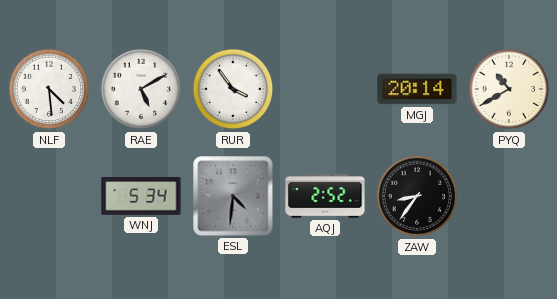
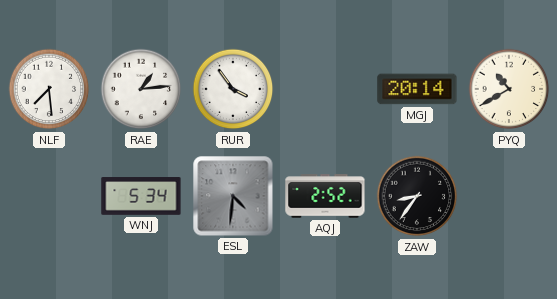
NLF: 4:29 -> 7:29 (49, 89)
RAE: 5:10 -> 1:14 (141, 89)
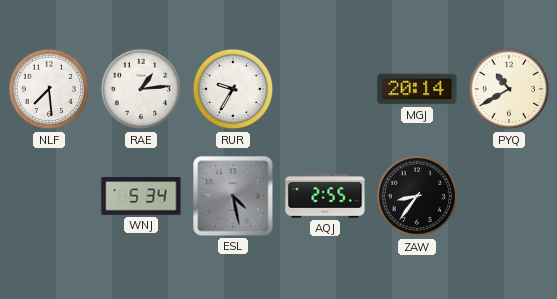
RUR: 3:54 -> 9:35 (233, 89)
ESL: 4:31 -> 4:28 (233, 196)
AQJ: 2:52 -> 2:55 (325, 196)
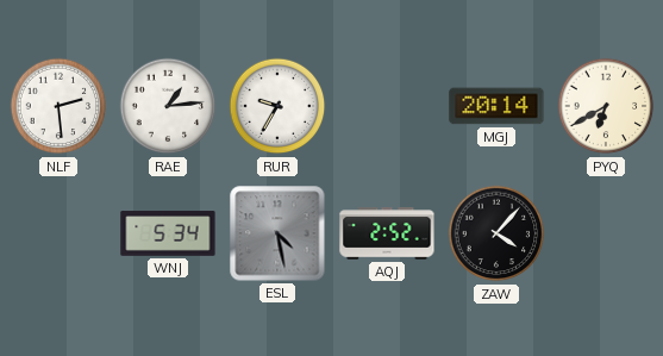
NLF: 7:29 -> 2:29 (58, 106)
PYQ: 10:40 -> 6:40 (606, 106)
AQJ: 2:55 -> 2:52 (387, 233)
ZAW: 8:36 -> 4:07 (496, 233)
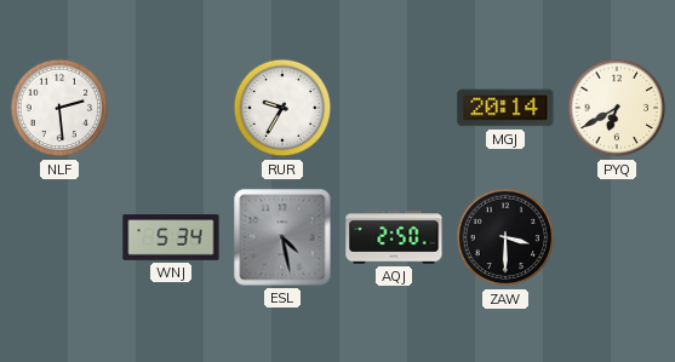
RAE: 1:14 -> none (168, 106)
AQJ: 2:52 -> 2:50 (394, 237)
ZAW: 4:07 -> 3:30 (505, 237)
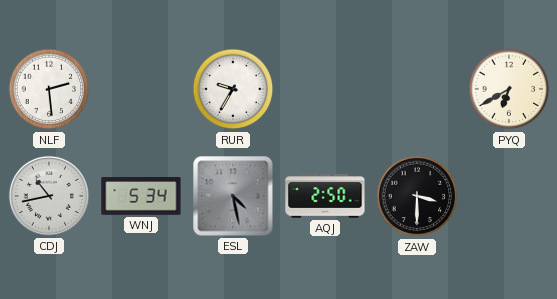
MGJ: 20:14 -> none (505, 108)
CDJ: none -> 10:43 (49, 196)
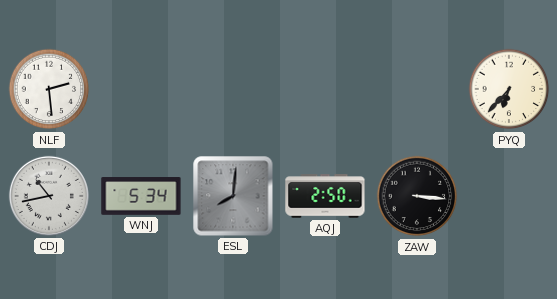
RUR: 9:35 -> none (233, 89)
PYQ: 6:40 -> 6:37 (509, 89)
ESL: 4:28 -> 8:01 (233, 196)
ZAW: 3:30 -> 3:16 (417, 196)
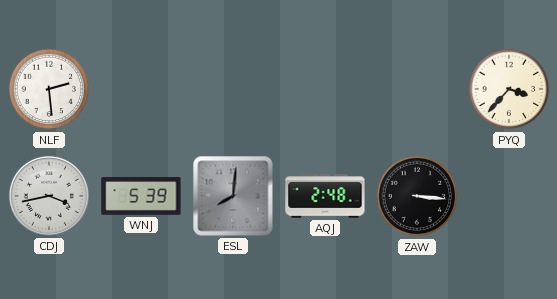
PYQ: 6:37 -> 3:37 (509, 89)
CDJ: 10:43 -> 3:43 (49, 196)
WNJ: 5:34 -> 5:39 (141, 196)
AQJ: 2:50 -> 2:48 (325, 196)
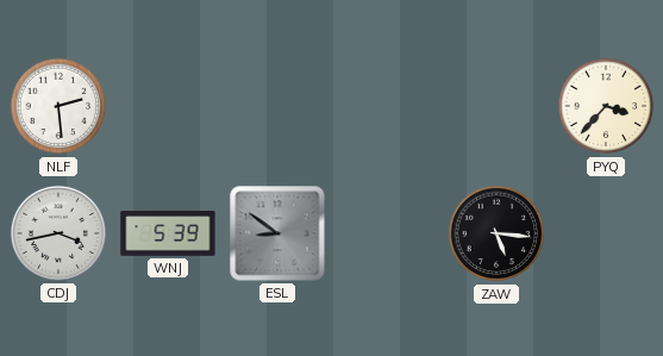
ESL: 8:01 -> 8:51 (277, 233)
AQJ: 2:48 -> none (325, 196)
ZAW: 3:16 -> 5:16 (496, 233)
